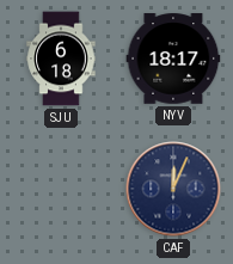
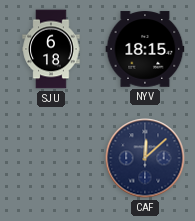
NYV: 18:17 -> 18:15 (145, 49)
CAF: 12:04 -> 12:08 (145, 158)
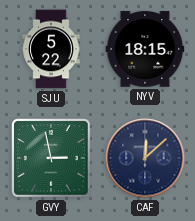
SJU: 6:18 -> 5:22 (51, 49)
GVY: none -> 2:58 (51, 158)
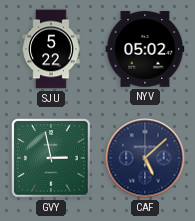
NYV: 18:15 -> 05:02 (145, 49)
CAF: 12:08 -> 5:08 (145, 158)
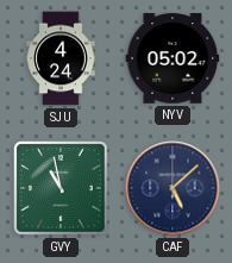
SJU: 5:22 -> 4:24 (61, 58)
GVY: 2:58 -> 10:58 (61, 188)
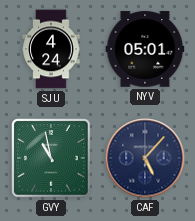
NYV: 05:02 -> 05:01 (145, 49)
CAF: 5:08 -> 5:07 (145, 158)
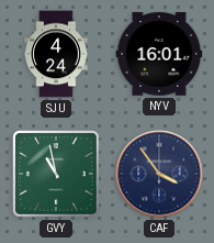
NYV: 05:01 -> 16:01 (159, 54)
CAF: 5:07 -> 3:54 (159, 174)
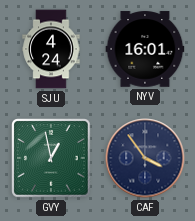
GVY: 10:58 -> 12:58 (51, 158)
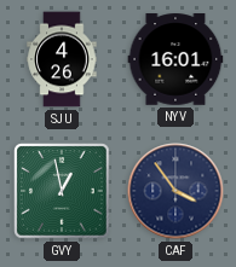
SJU: 4:24 -> 4:26 (62, 59)
